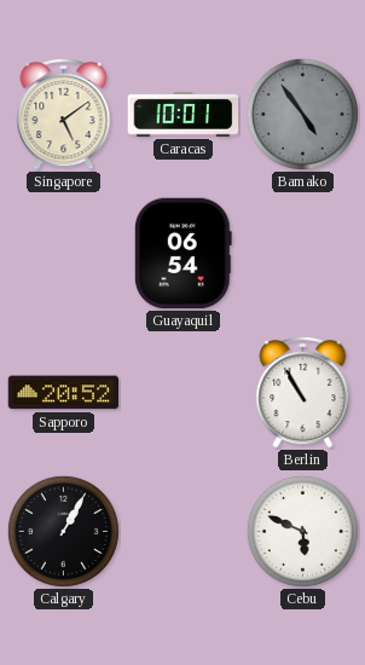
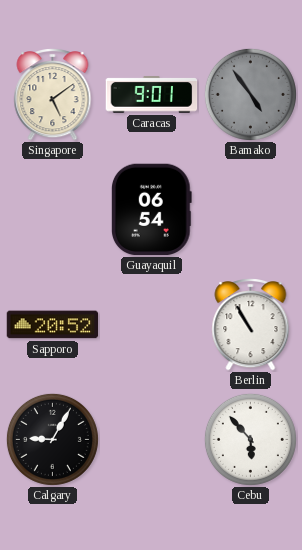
Caracas: 10:01 -> 9:01 (152, 95)
Calgary: 1:05 -> 9:05 (52, 439)
Cebu: 5:49 -> 5:53 (250, 439)
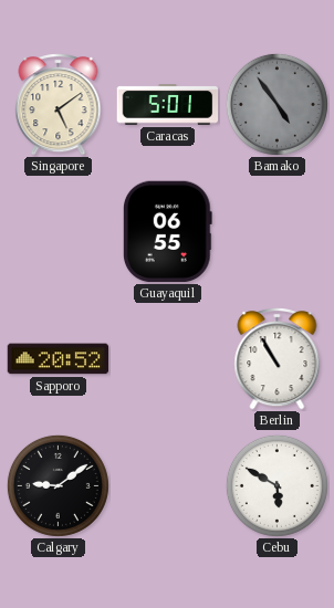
Caracas: 9:01 -> 5:01 (168, 105)
Guayaquil: 06:54 -> 06:55 (167, 232)
Calgary: 9:05 -> 9:09 (58, 485)
Cebu: 5:53 -> 5:50 (276, 485)
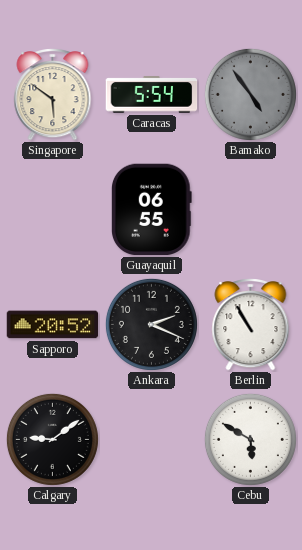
Singapore: 5:09 -> 5:51 (53, 95)
Caracas: 5:01 -> 5:54 (152, 95)
Ankara: none -> 2:19 (151, 324)
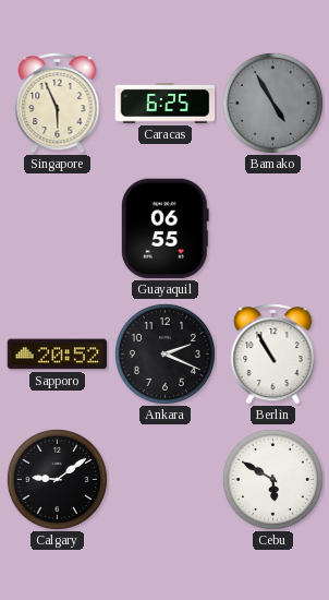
Singapore: 5:51 -> 5:56 (58, 104)
Caracas: 5:54 -> 6:25 (166, 104)
Bamako: 4:54 -> 4:55 (272, 103)
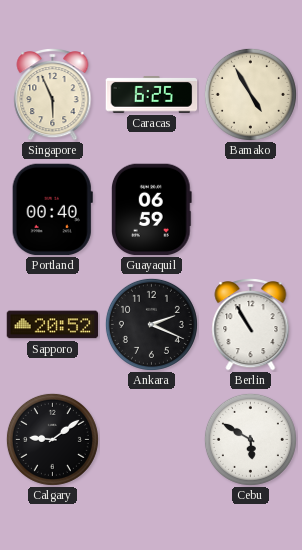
Bamako dial: grey -> cream (250, 94)
Portland: none -> 00:40 (52, 210)
Guayaquil: 06:55 -> 06:59 (151, 210)
